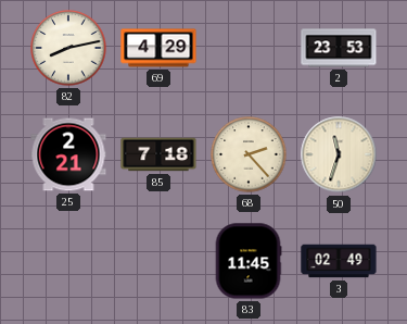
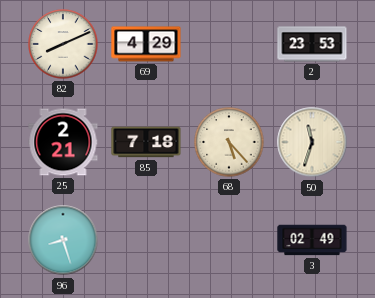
82: 8:13 -> 8:11 (63, 44)
68: 2:23 -> 5:23 (229, 142)
96: none -> 8:27 (63, 240)
83: 11:45 -> none (249, 261)
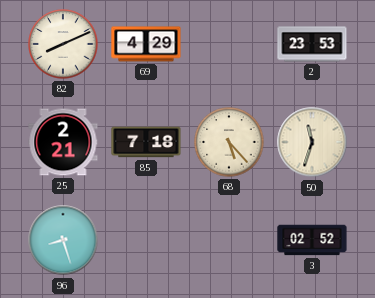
3: 02:49 -> 02:52 (312, 240)
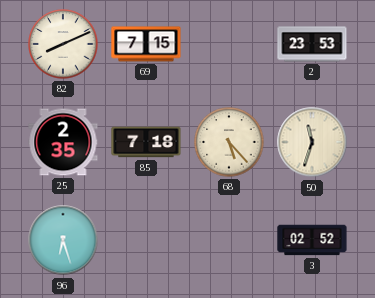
69: 4:29 -> 7:15 (146, 44)
25: 2:21 -> 2:35 (63, 142)
96: 8:27 -> 6:27 (63, 240)
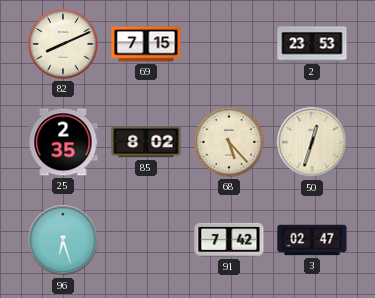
85: 7:18 -> 8:02 (146, 142)
50: 11:33 -> 12:33 (312, 142)
91: none -> 7:42 (229, 240)
3: 02:52 -> 02:47 (312, 240)
